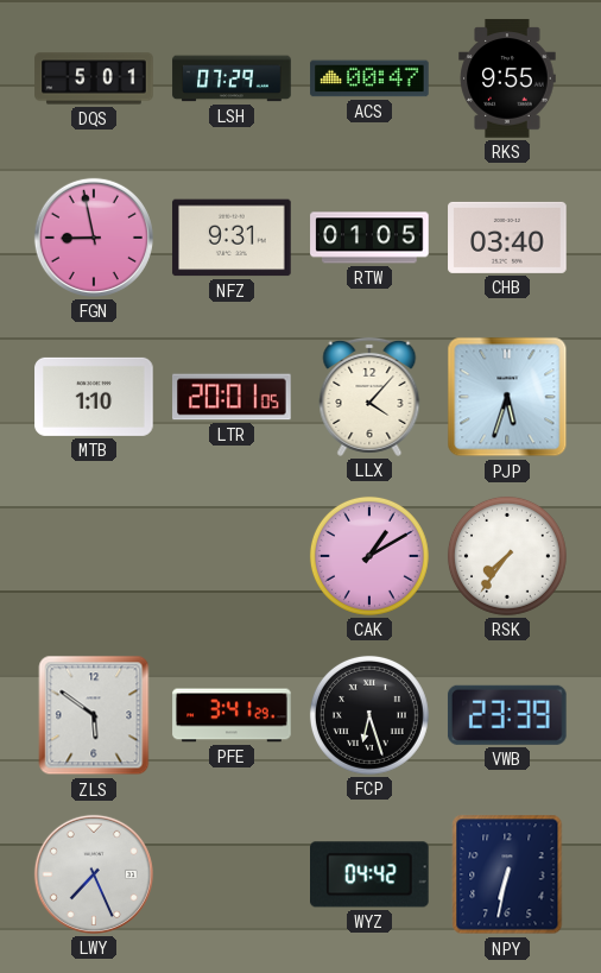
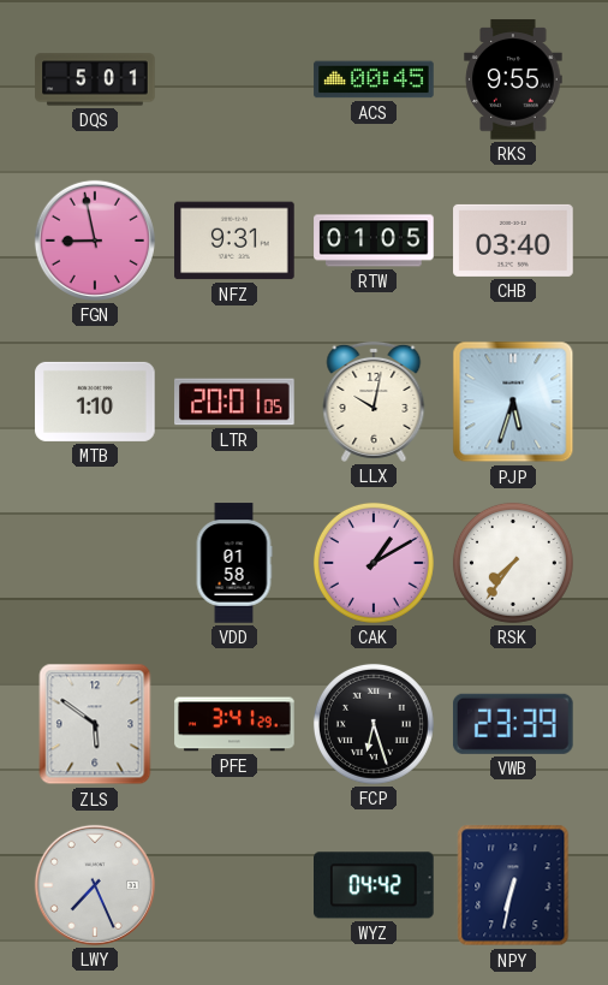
LSH: 07:29 -> none (232, 78)
ACS: 00:47 -> 00:45 (374, 79)
LLX: 4:07 -> 10:02 (374, 402)
VDD: none -> 01:58 (234, 563)
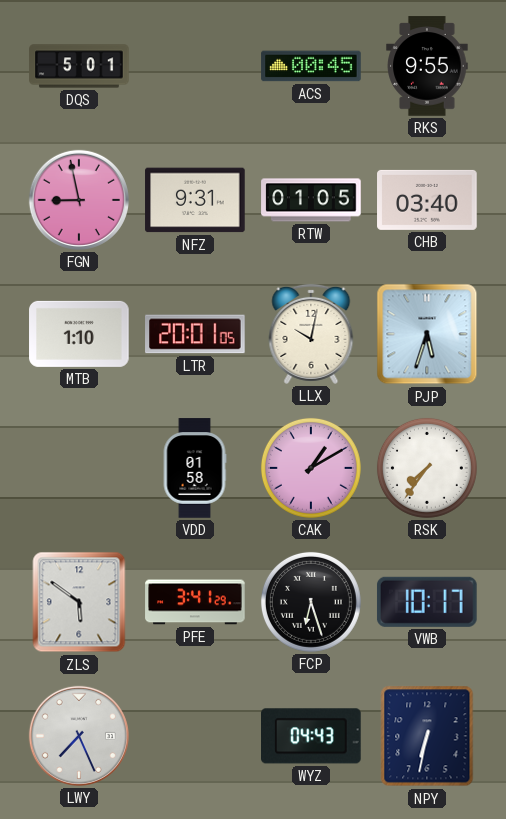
VWB: 23:39 -> 10:17 (427, 602)
WYZ: 04:42 -> 04:43 (312, 736)
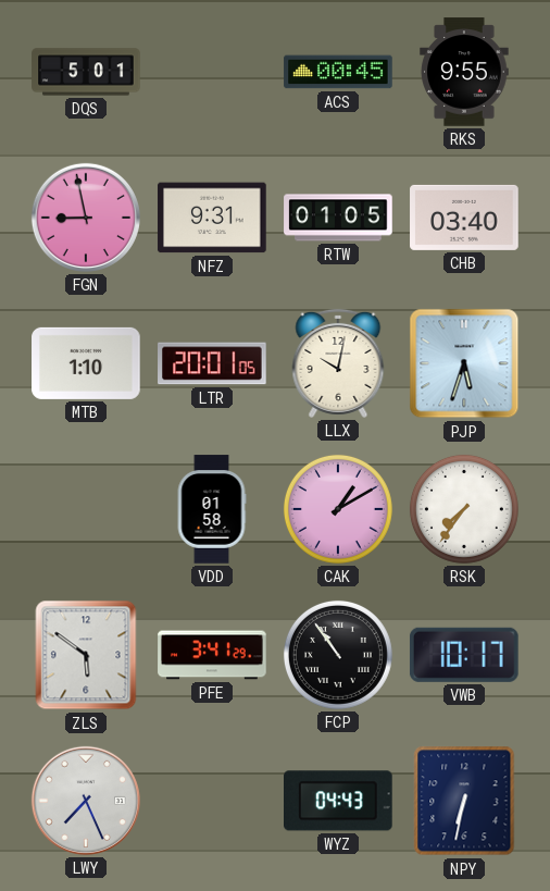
FCP: 6:27 -> 10:54 (338, 655)
